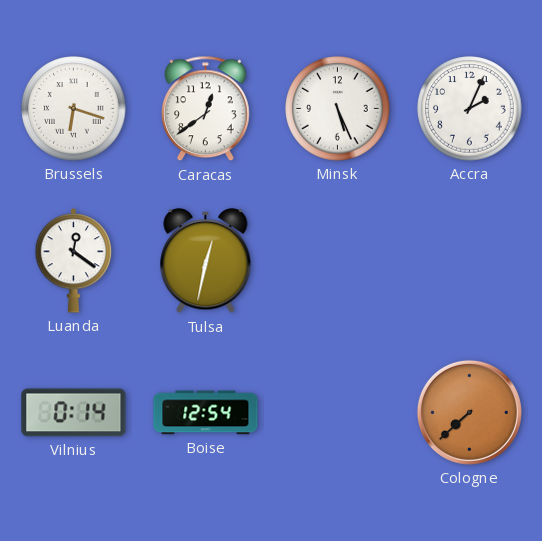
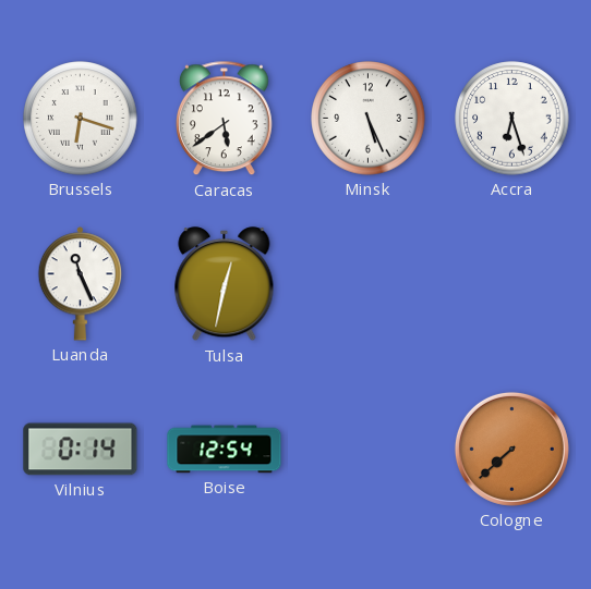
Caracas: 12:39 -> 5:39 (225, 119)
Accra: 2:04 -> 6:27 (512, 119)
Luanda: 12:21 -> 11:26 (81, 284)
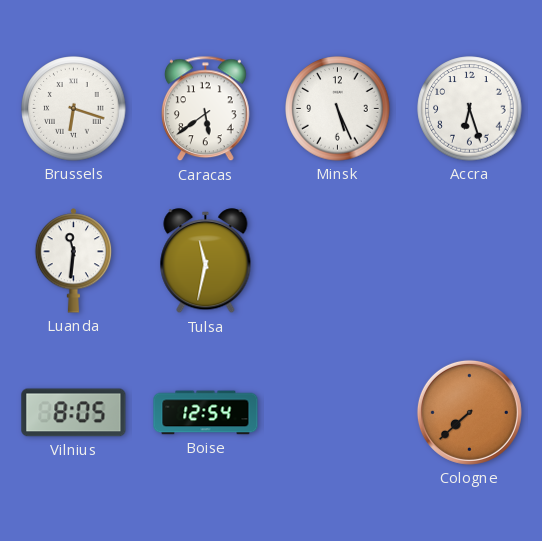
Luanda: 11:26 -> 11:31 (74, 261)
Tulsa: 12:32 -> 11:32 (206, 261)
Vilnius: 0:14 -> 8:05 (74, 413)
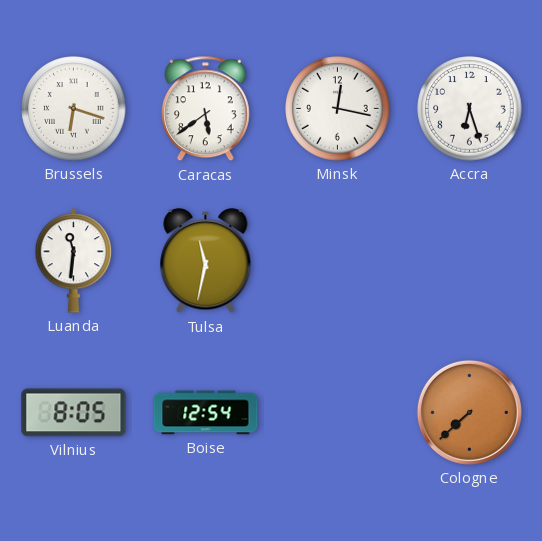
Minsk: 5:26 -> 12:17 (338, 109)
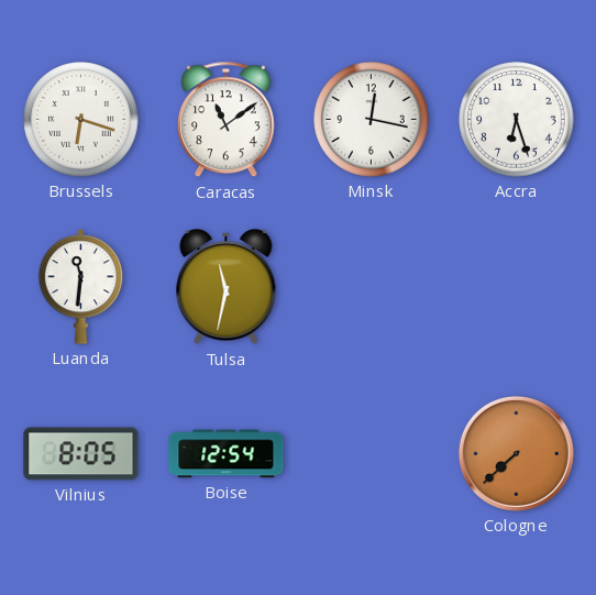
Caracas: 5:39 -> 11:09 (227, 120)
